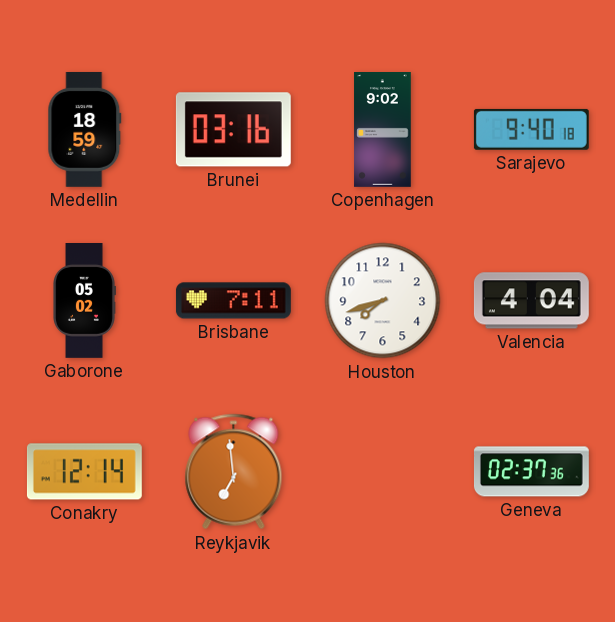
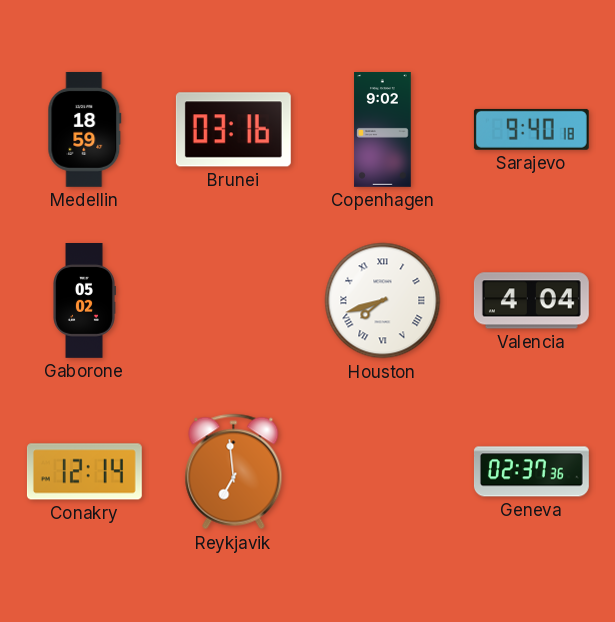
Brisbane: 7:11 -> none (233, 301)
Houston numerals: Arabic -> Roman (383, 301)
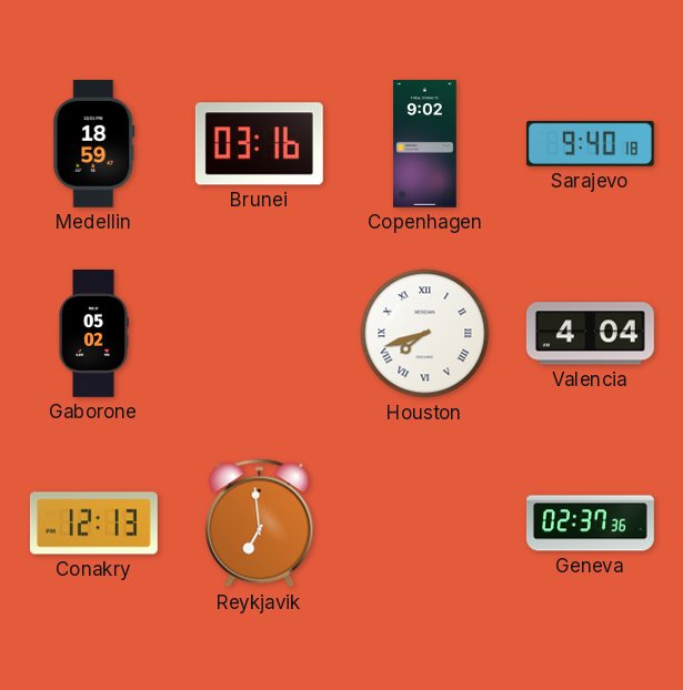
Conakry: 12:14 -> 12:13 (93, 524)
